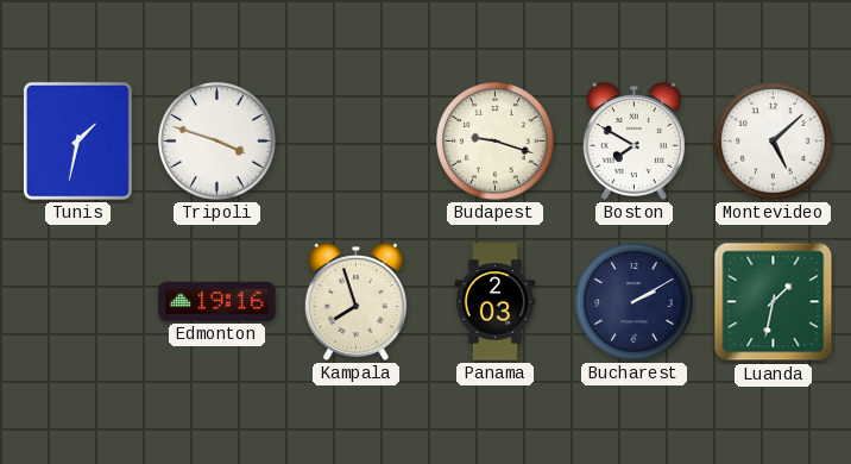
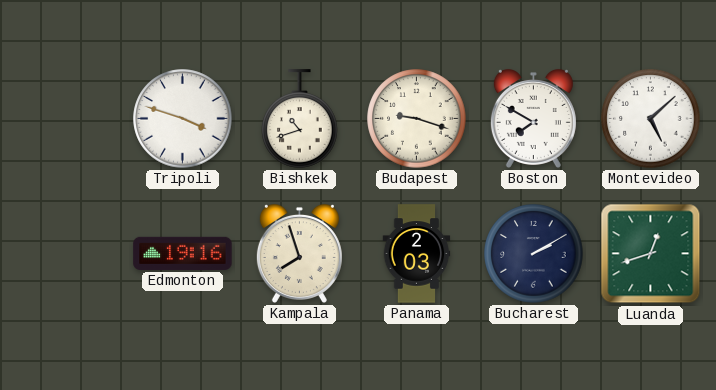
Tunis: 1:32 -> none (77, 140)
Bishkek: none -> 10:42 (300, 119)
Luanda: 1:32 -> 12:42 (651, 254)
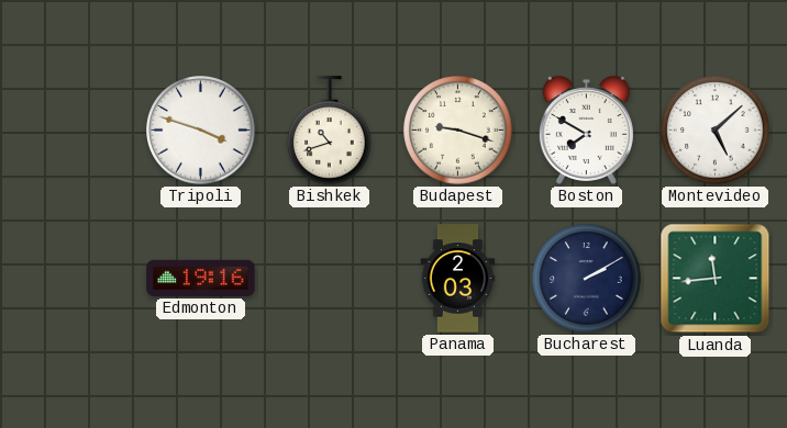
Kampala: 7:57 -> none (299, 253)
Luanda: 12:42 -> 11:44 (716, 279)
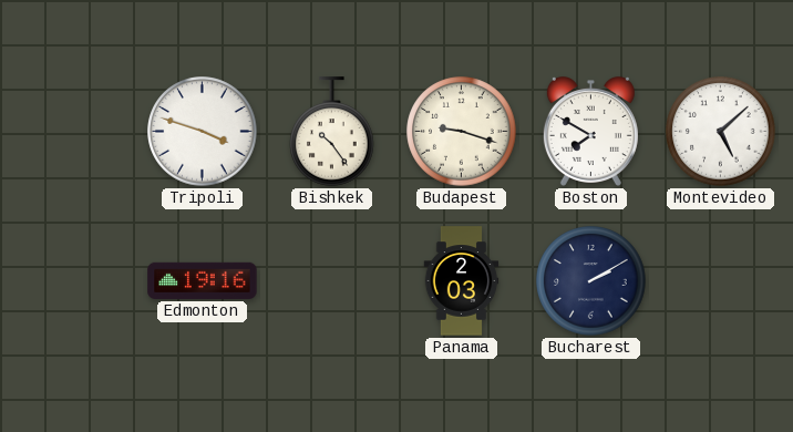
Bishkek: 10:42 -> 10:24 (332, 132)
Luanda: 11:44 -> none (716, 279)
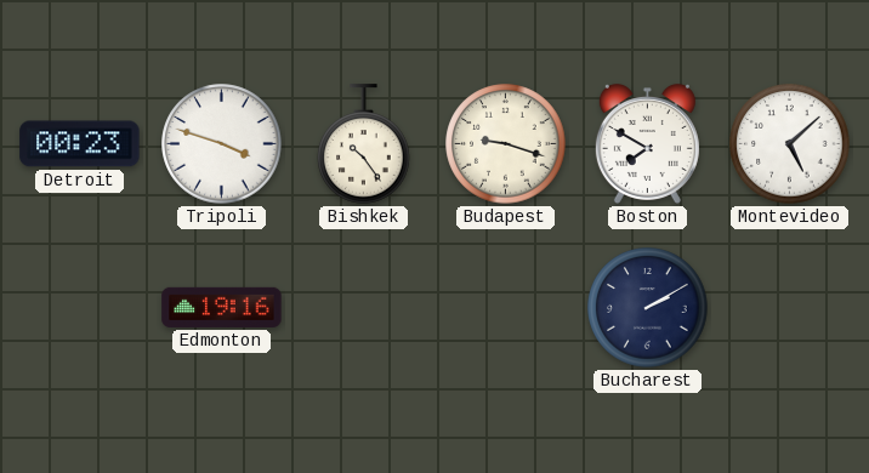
Detroit: none -> 00:23 (80, 144)
Panama: 2:03 -> none (462, 281)
